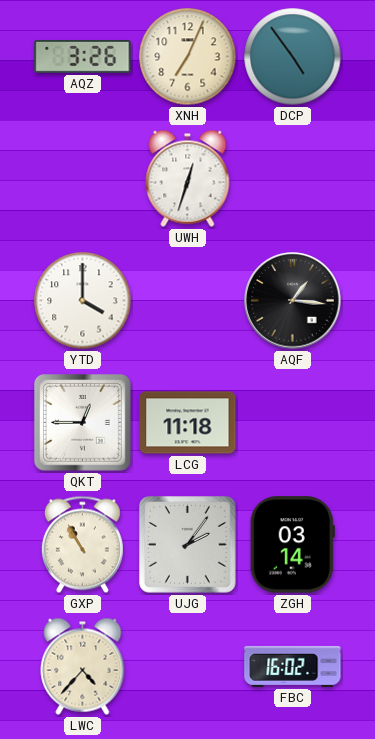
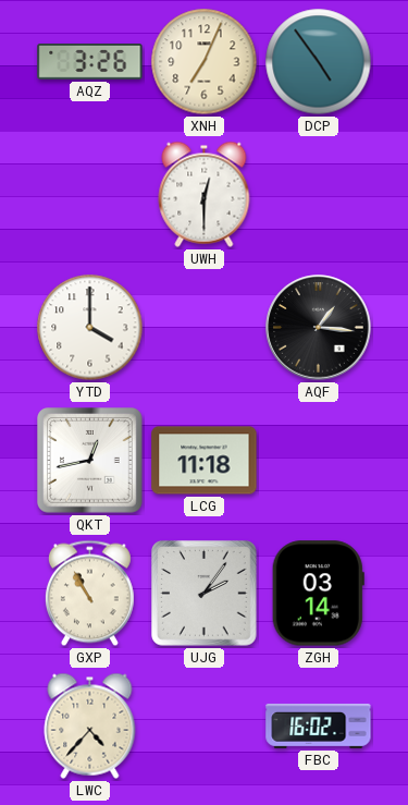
UWH: 12:33 -> 12:30 (205, 194)
QKT: 12:45 -> 12:43 (90, 461)
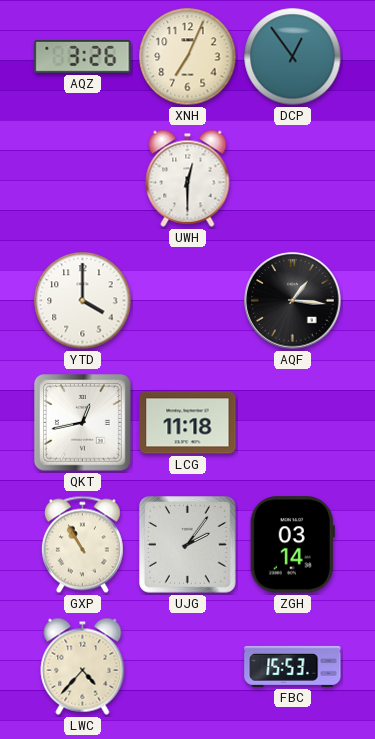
DCP: 4:54 -> 12:54 (293, 57)
FBC: 16:02 -> 15:53 (293, 666)
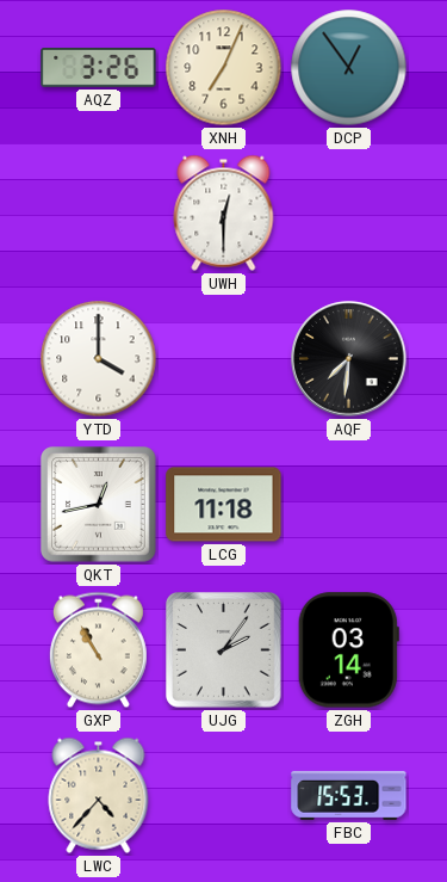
AQF: 1:16 -> 7:31 (349, 359)
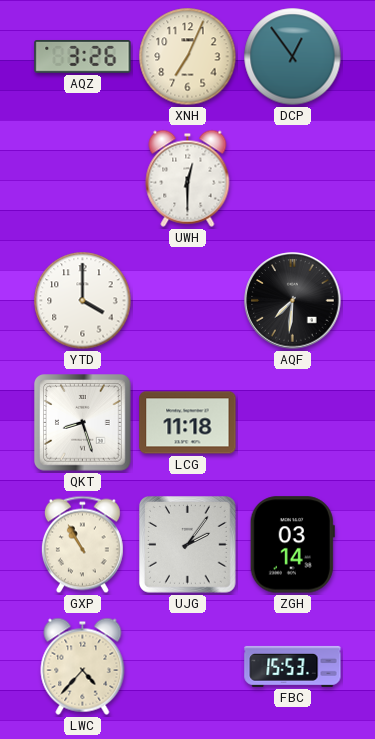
QKT: 12:43 -> 8:27 (83, 423)
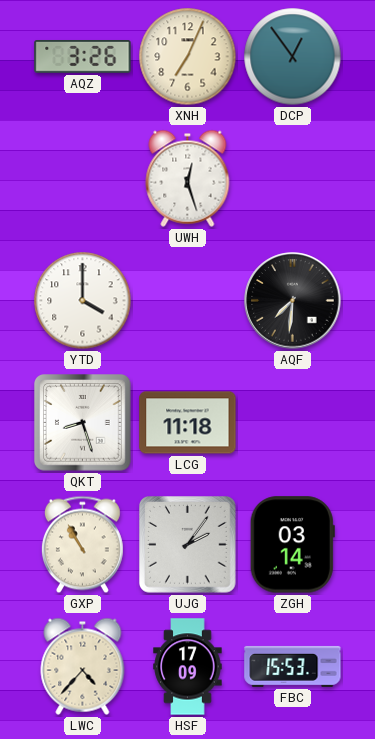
UWH: 12:30 -> 12:27 (188, 178)
HSF: none -> 17:09 (188, 667)
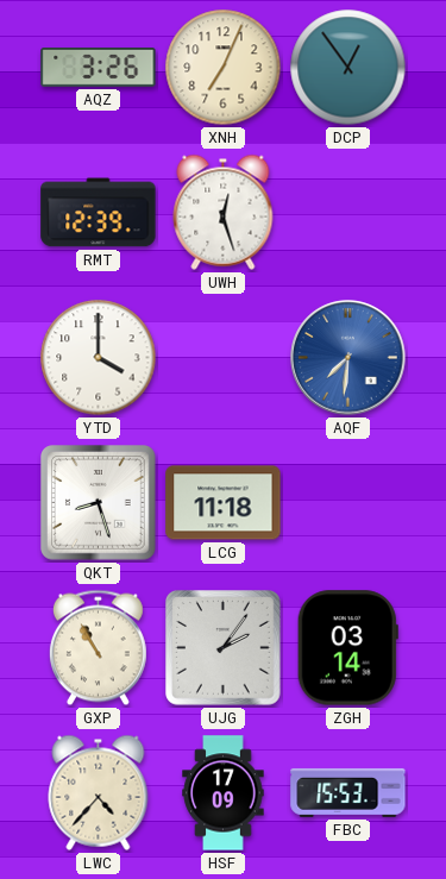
RMT: none -> 12:39 (99, 213)
AQF dial: black -> blue (348, 358)
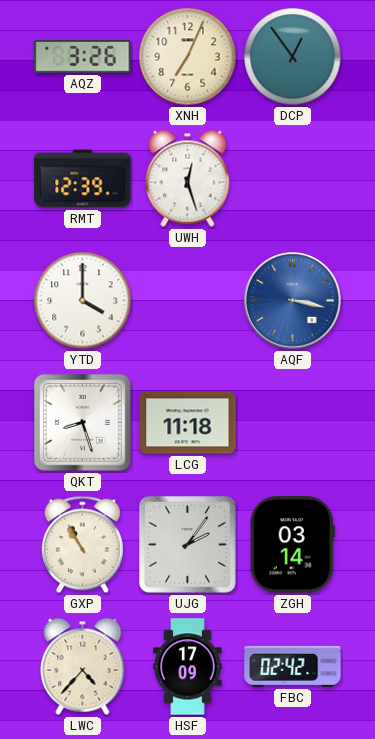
AQF: 7:31 -> 3:17 (293, 301)
FBC: 15:53 -> 02:42 (293, 666)
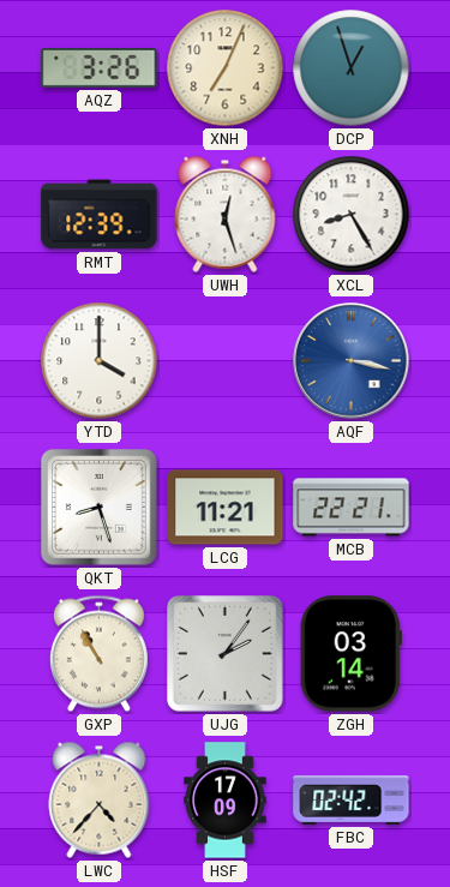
DCP: 12:54 -> 12:57 (352, 68)
XCL: none -> 8:25 (352, 215)
LCG: 11:18 -> 11:21 (226, 508)
MCB: none -> 22:21 (352, 508)
